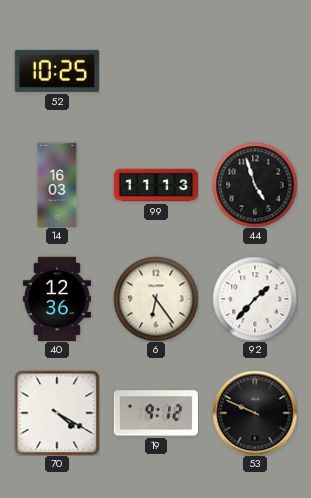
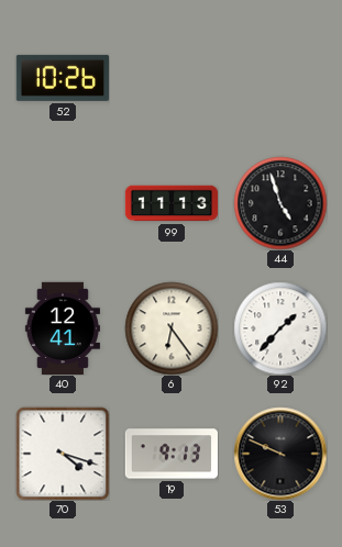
52: 10:25 -> 10:26 (63, 78)
14: 16:03 -> none (57, 185)
40: 12:36 -> 12:41 (63, 327)
70: 4:20 -> 4:18 (63, 454)
19: 9:12 -> 9:13 (172, 454)
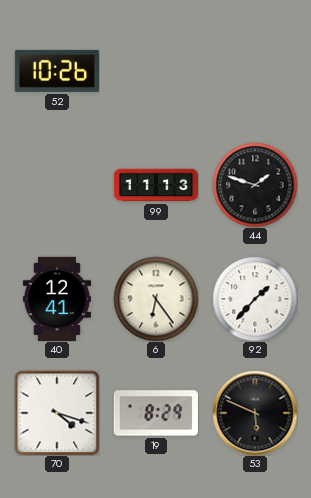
44: 4:57 -> 1:48 (255, 185)
19: 9:13 -> 8:29 (156, 413)
53: 9:49 -> 5:49 (255, 413)
